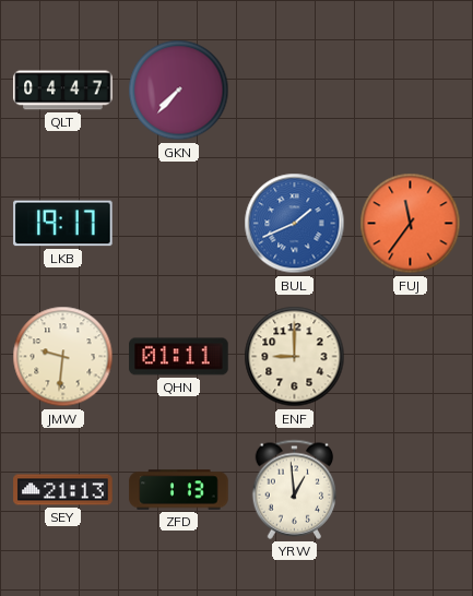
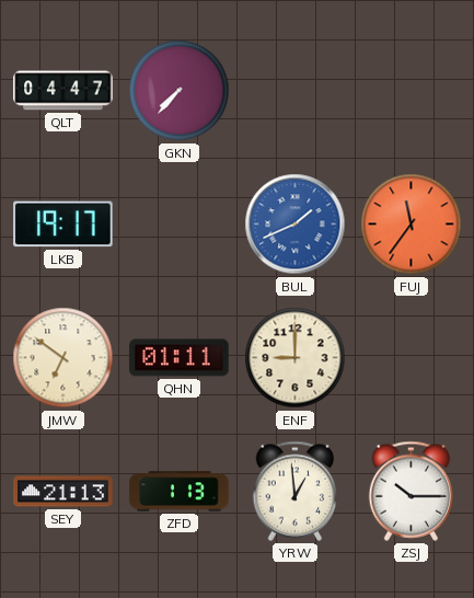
JMW: 9:31 -> 6:51 (63, 358)
ZSJ: none -> 10:15 (412, 491)
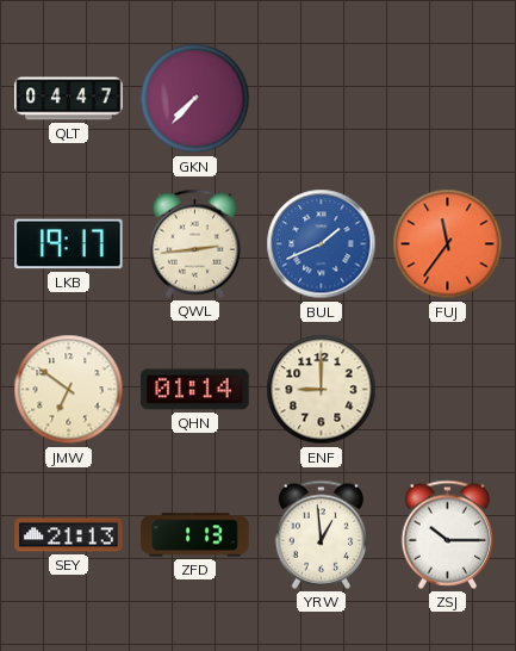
QWL: none -> 2:44 (195, 243)
QHN: 01:11 -> 01:14 (195, 390)
